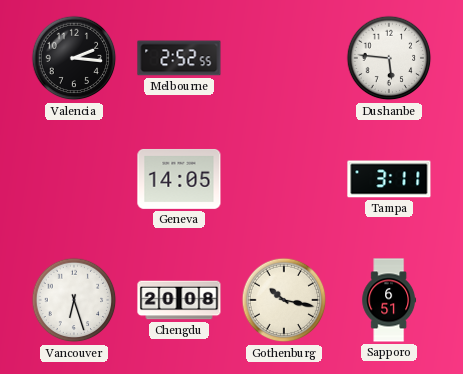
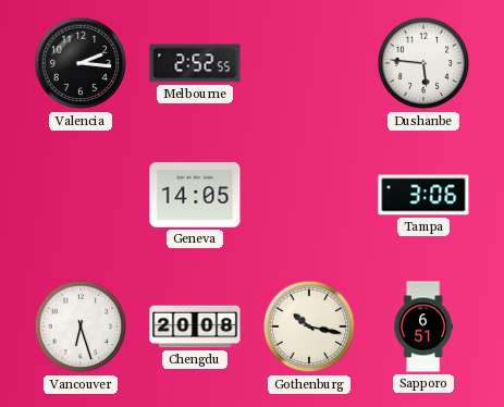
Tampa: 3:11 -> 3:06 (423, 195)
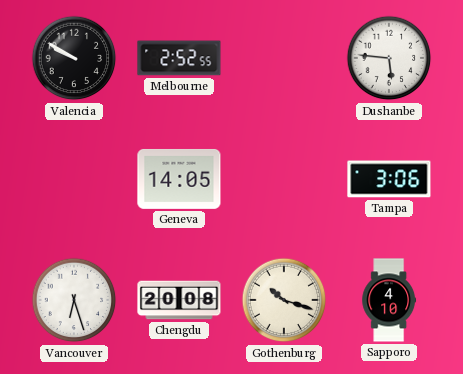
Valencia: 2:16 -> 9:50 (74, 58)
Gothenburg: 10:17 -> 10:18 (284, 300)
Sapporo: 6:51 -> 4:10 (389, 300)
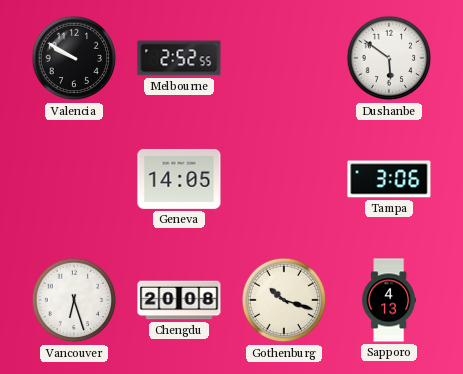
Dushanbe: 5:46 -> 5:51 (389, 58)
Sapporo: 4:10 -> 4:13 (389, 300)
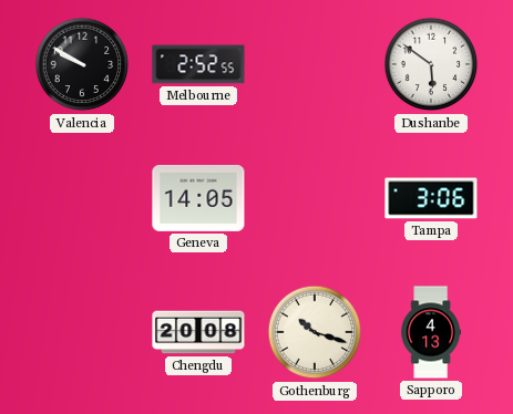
Vancouver: 6:27 -> none (74, 300)
